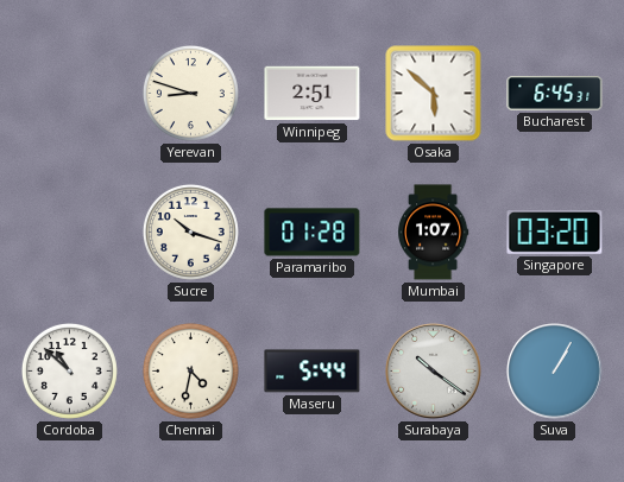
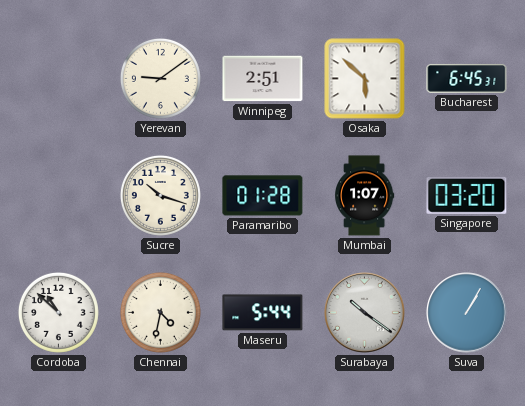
Yerevan: 8:48 -> 9:09 (160, 78)
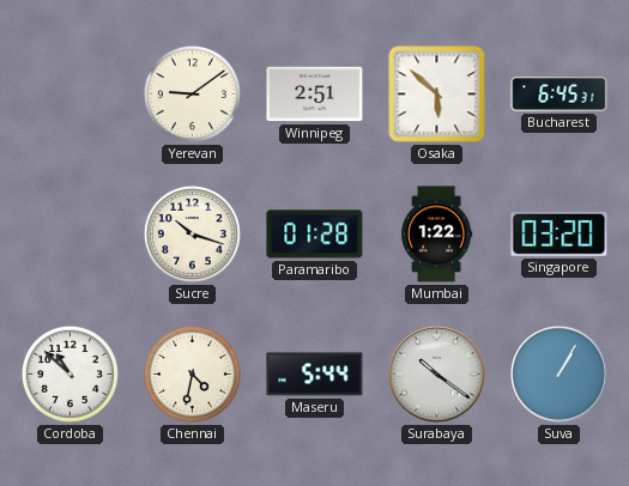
Mumbai: 1:07 -> 1:22 (436, 235)
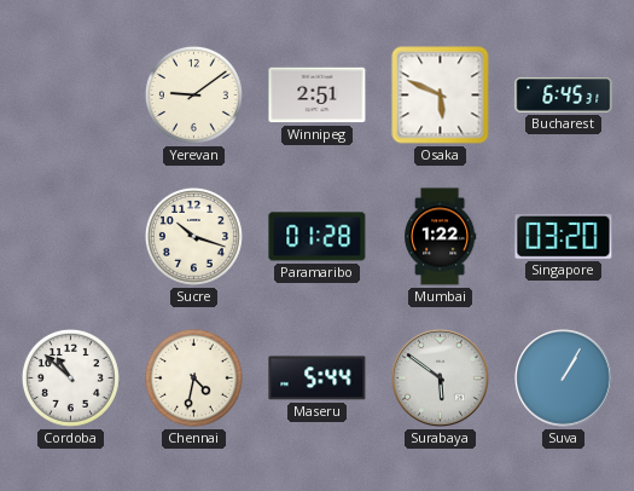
Osaka: 5:52 -> 5:49 (441, 96)
Surabaya: 10:21 -> 5:51 (441, 379)
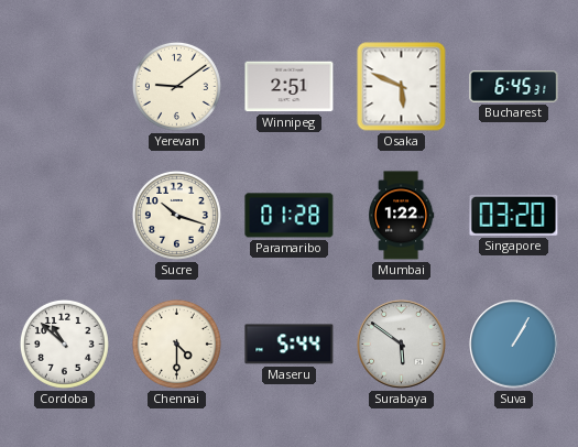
Chennai: 4:32 -> 4:30 (176, 344)
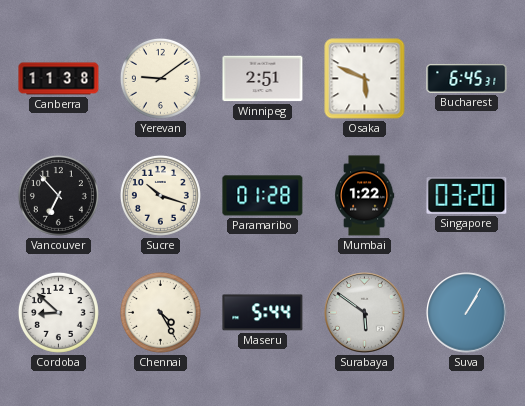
Canberra: none -> 11:38 (59, 79)
Vancouver: none -> 6:53 (58, 195)
Cordoba: 10:52 -> 8:52 (58, 312)
Chennai: 4:30 -> 4:25 (160, 312)
